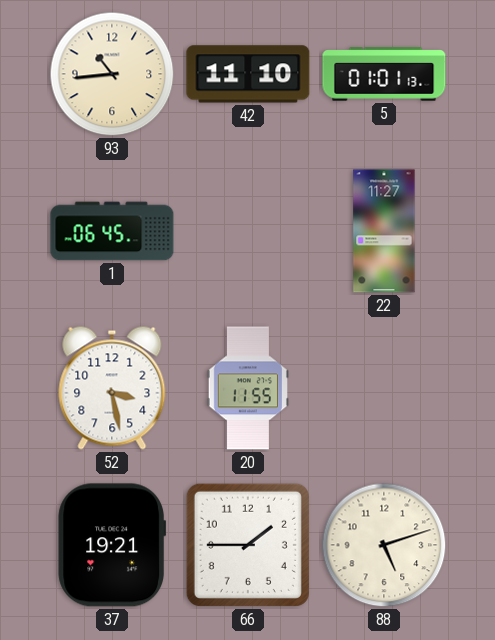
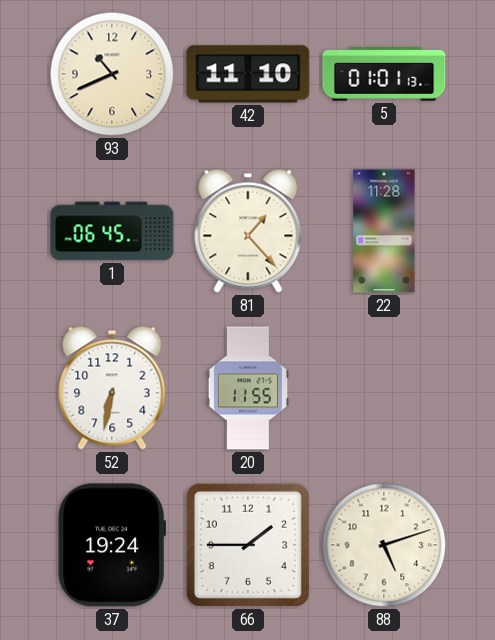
93: 10:44 -> 10:41 (112, 74)
81: none -> 1:23 (248, 231)
22: 11:27 -> 11:28 (384, 231)
52: 3:28 -> 6:32 (112, 388)
37: 19:21 -> 19:24 (111, 545)
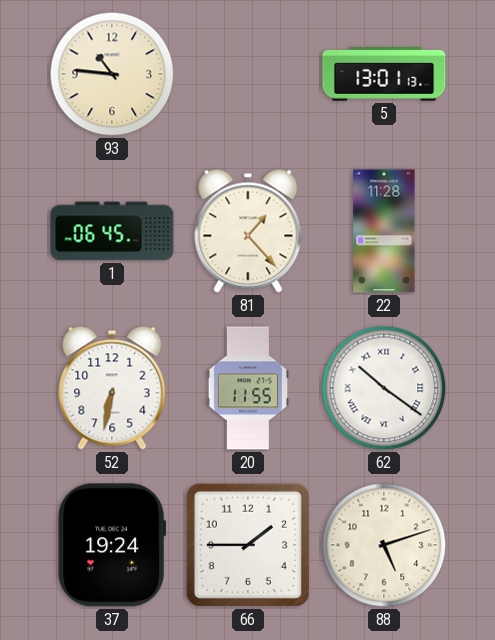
93: 10:41 -> 10:46 (112, 74)
42: 11:10 -> none (248, 74)
5: 01:01 -> 13:01 (384, 74)
62: none -> 10:21 (384, 388)
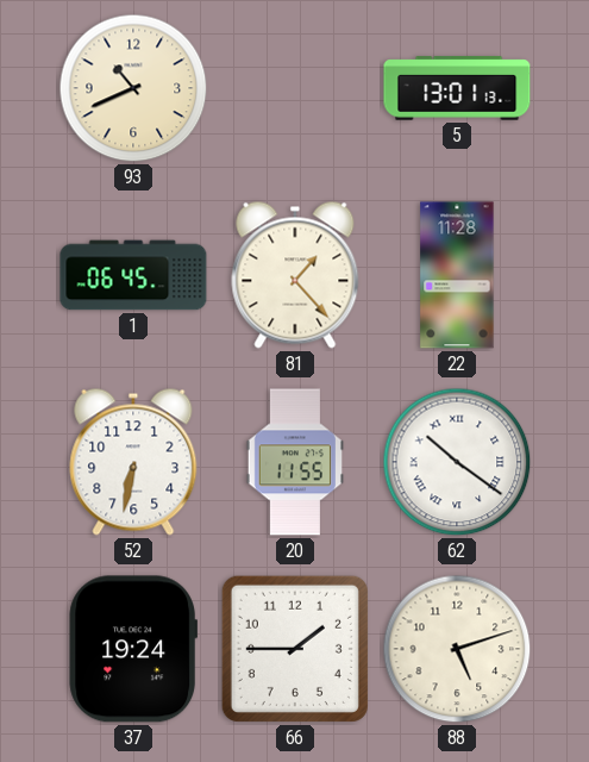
93: 10:46 -> 10:41 (133, 88)
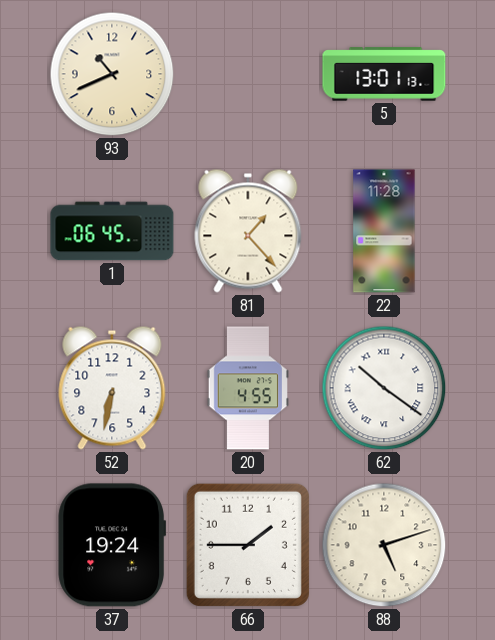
20: 11:55 -> 4:55 (248, 388)
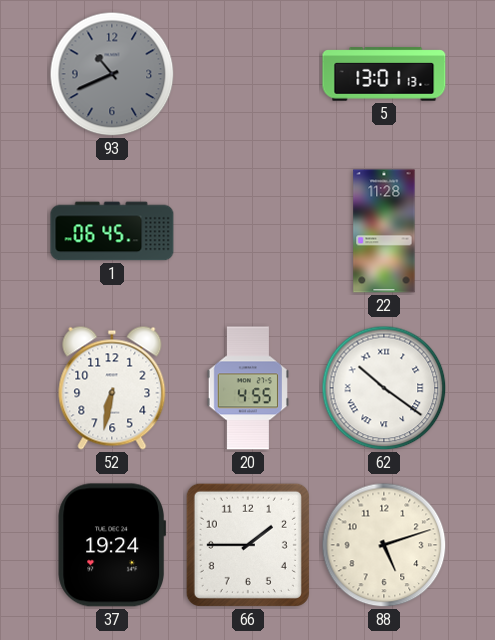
93 dial: cream -> grey (112, 74)
81: 1:23 -> none (248, 231)
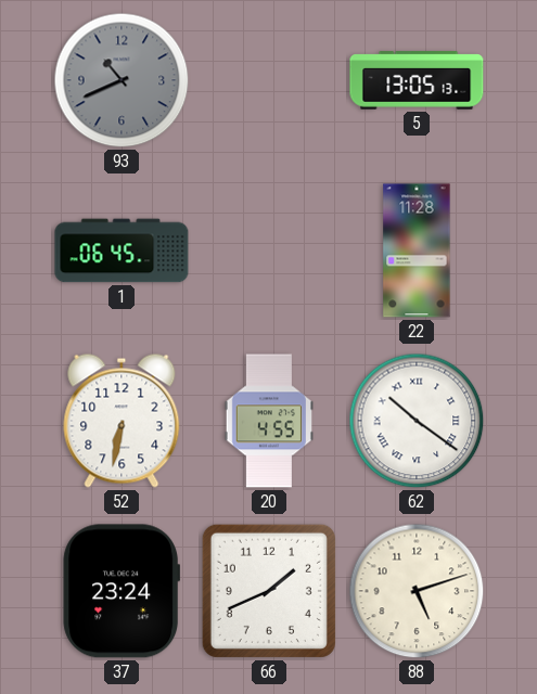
5: 13:01 -> 13:05 (417, 80)
37: 19:24 -> 23:24 (120, 591)
66: 1:45 -> 1:41 (269, 591)
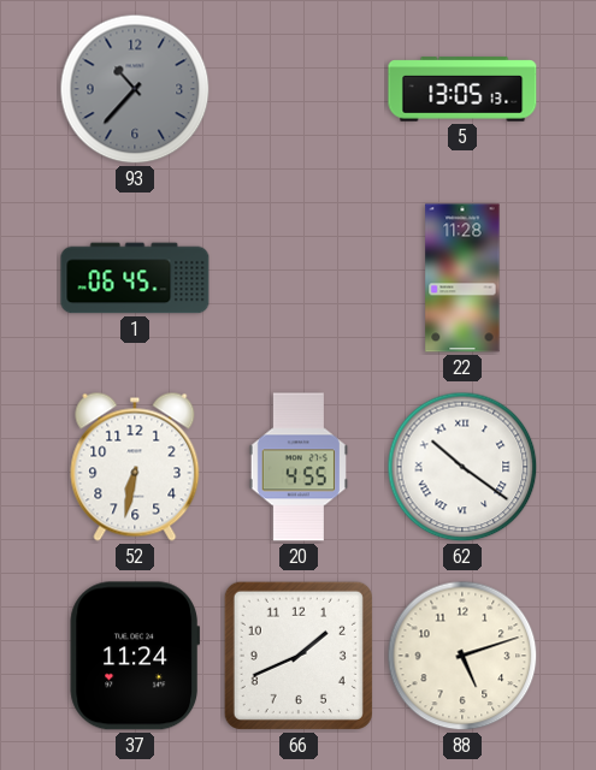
93: 10:41 -> 10:37 (135, 89)
37: 23:24 -> 11:24 (134, 656)
